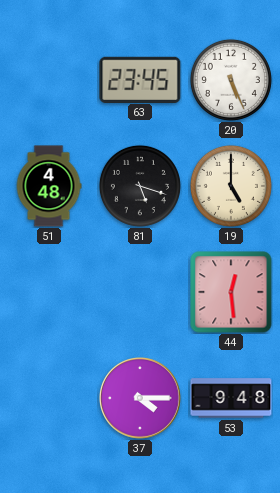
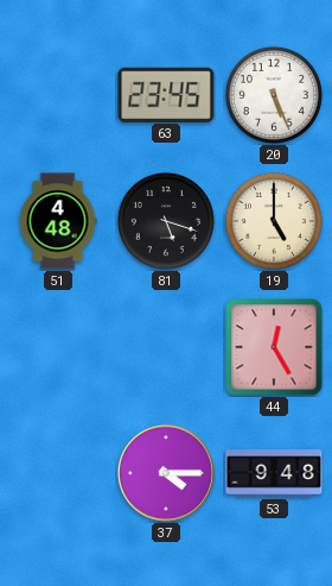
44: 12:29 -> 12:25 (274, 347)
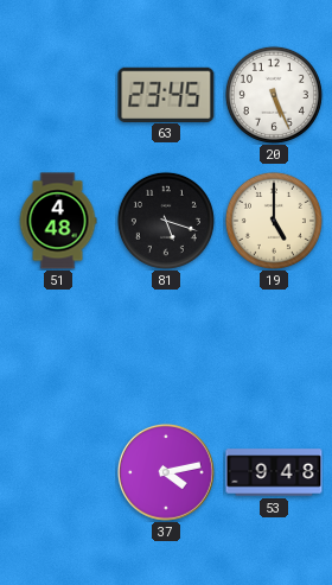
44: 12:25 -> none (274, 347)
37: 4:15 -> 4:13 (167, 473)
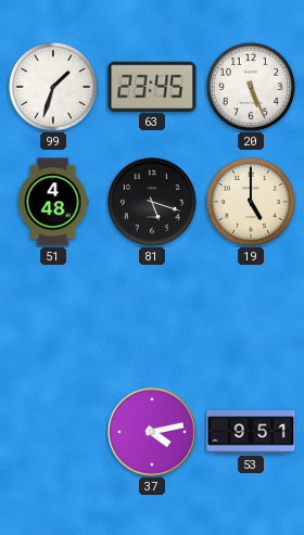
99: none -> 1:33 (53, 87)
53: 9:48 -> 9:51 (251, 432)
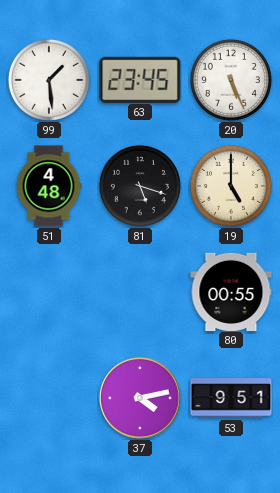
99: 1:33 -> 1:29 (49, 80)
80: none -> 00:55 (231, 291)
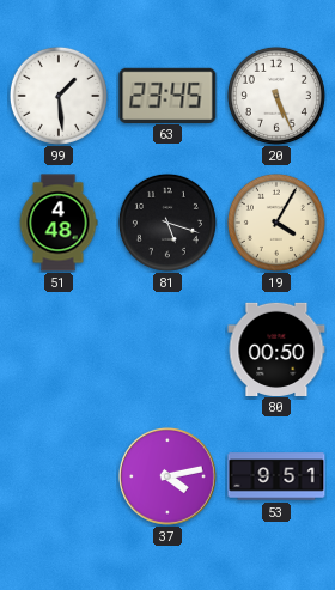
19: 5:00 -> 4:05 (276, 223)
80: 00:55 -> 00:50 (276, 348)
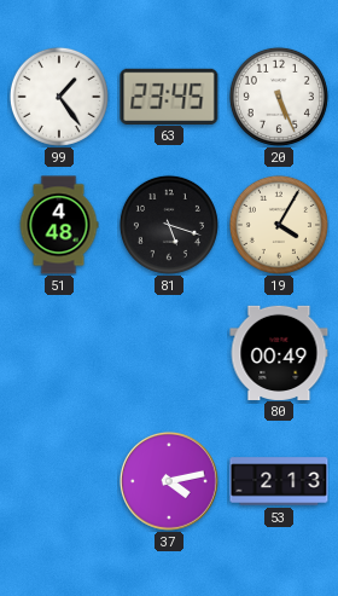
99: 1:29 -> 1:24 (59, 97)
80: 00:50 -> 00:49 (279, 352)
53: 9:51 -> 2:13 (279, 481)
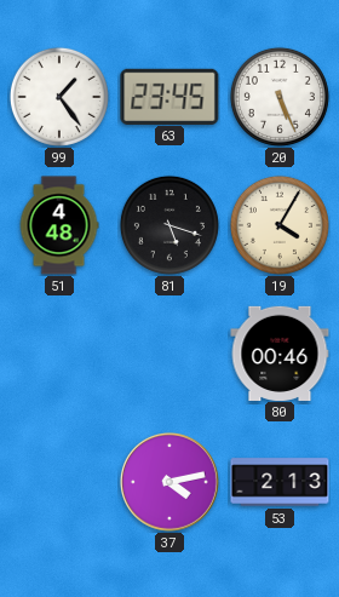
80: 00:49 -> 00:46 (280, 352)
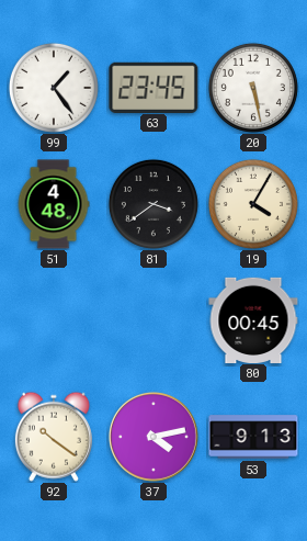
20: 5:26 -> 5:28 (253, 88)
81: 5:18 -> 3:39 (153, 204)
80: 00:46 -> 00:45 (253, 319)
92: none -> 10:21 (54, 437)
53: 2:13 -> 9:13 (253, 437)
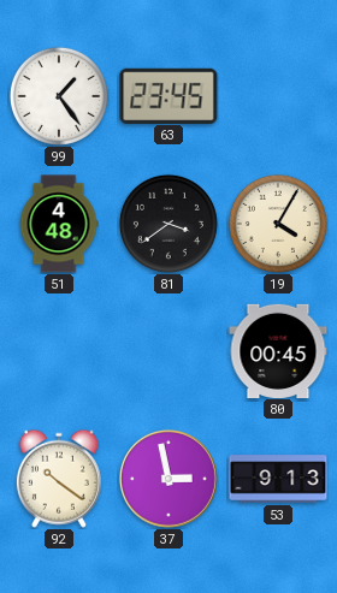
20: 5:28 -> none (253, 88)
37: 4:13 -> 2:58 (170, 480)
